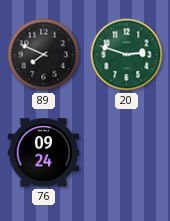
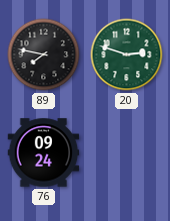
89: 7:49 -> 7:47 (44, 55)
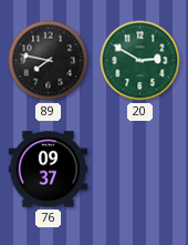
20: 2:48 -> 2:50 (140, 61)
76: 09:24 -> 09:37 (49, 170)
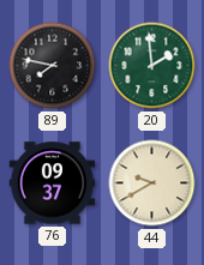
20: 2:50 -> 1:59 (152, 66)
44: none -> 9:40 (152, 183)
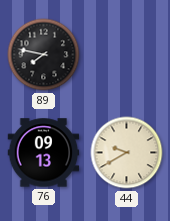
20: 1:59 -> none (152, 66)
76: 09:37 -> 09:13 (44, 153)
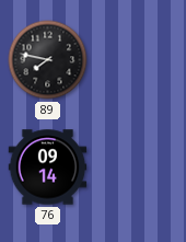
76: 09:13 -> 09:14 (48, 168)
44: 9:40 -> none (127, 153)
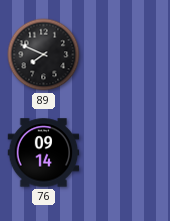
89: 7:47 -> 7:49 (44, 55)
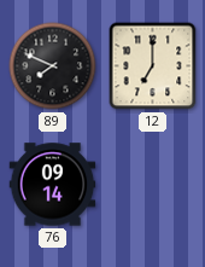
12: none -> 7:00 (153, 66)
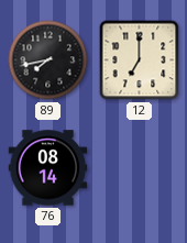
89: 7:49 -> 7:43 (48, 60)
76: 09:14 -> 08:14 (48, 168)
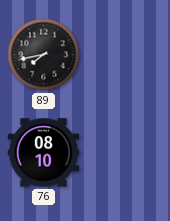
12: 7:00 -> none (140, 60)
76: 08:14 -> 08:10 (44, 153)
